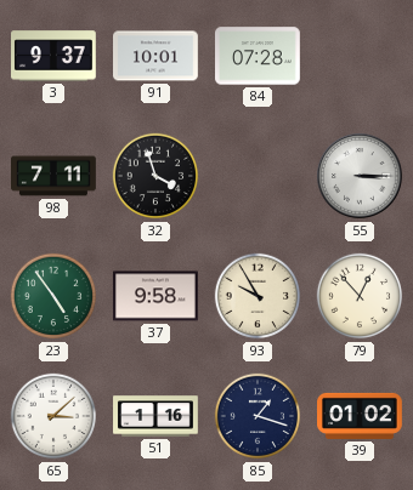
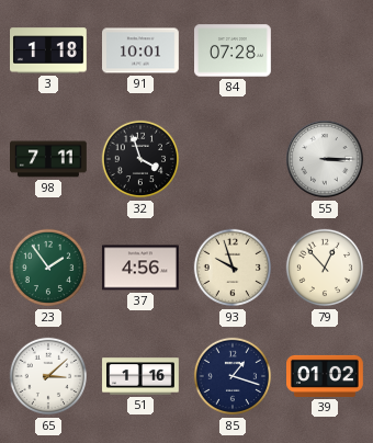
3: 9:37 -> 1:18 (49, 50)
23: 4:54 -> 1:54 (48, 268)
37: 9:58 -> 4:56 (142, 268)
93: 9:55 -> 9:57 (233, 268)
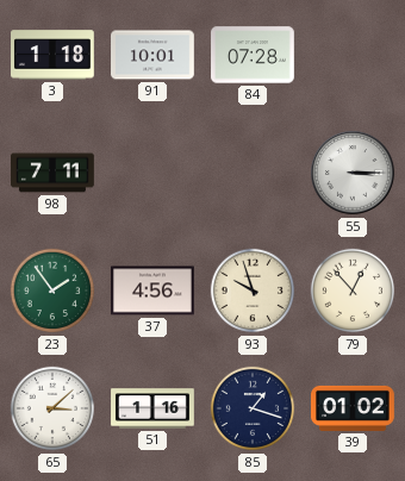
32: 3:57 -> none (140, 159)
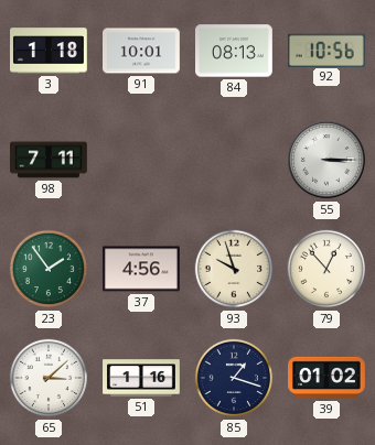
84: 07:28 -> 08:13 (235, 51)
92: none -> 10:56 (326, 50)
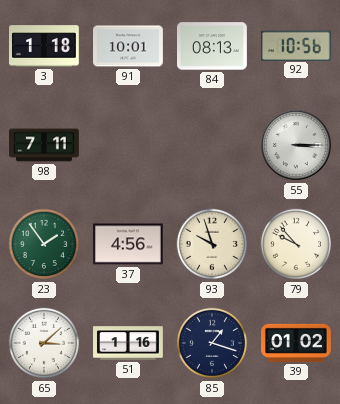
79: 12:53 -> 9:53 (296, 244)
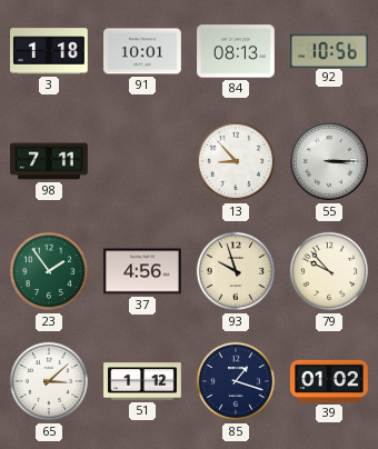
13: none -> 8:53 (236, 161)
51: 1:16 -> 1:12 (142, 381)
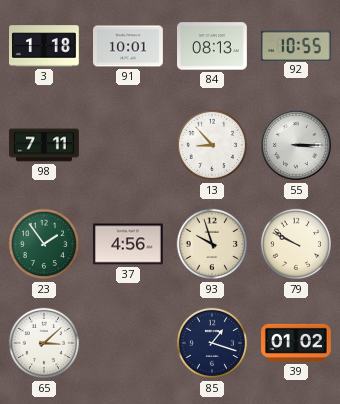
92: 10:56 -> 10:55 (296, 45)
79: 9:53 -> 9:50 (296, 244)
51: 1:12 -> none (142, 381)
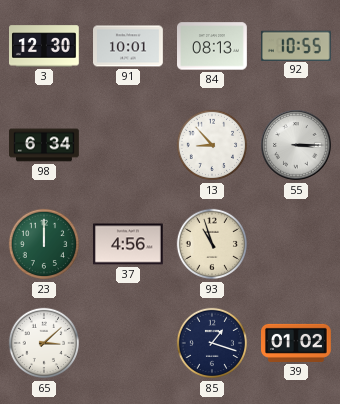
3: 1:18 -> 12:30 (45, 46)
98: 7:11 -> 6:34 (45, 145)
23: 1:54 -> 12:00 (44, 244)
93: 9:57 -> 10:57 (212, 244)
79: 9:50 -> none (296, 244)
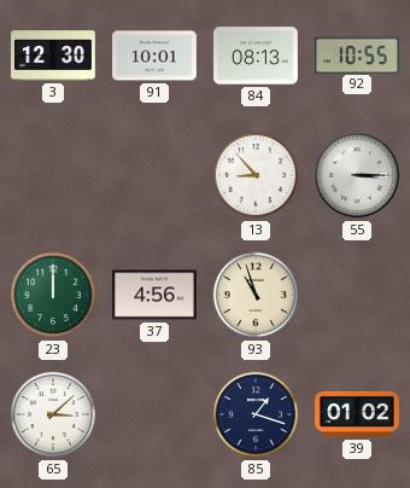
98: 6:34 -> none (45, 145)
